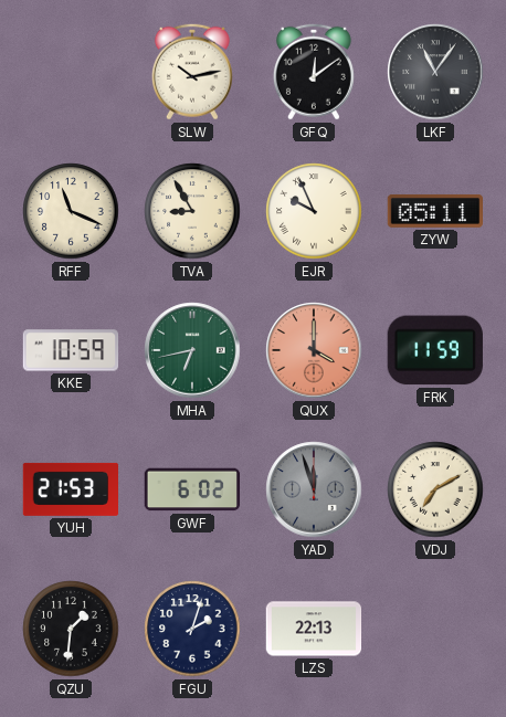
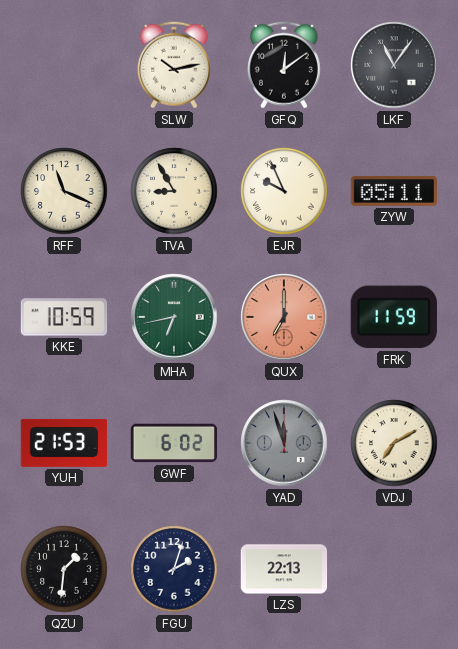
QUX: 4:00 -> 7:00 (284, 317)
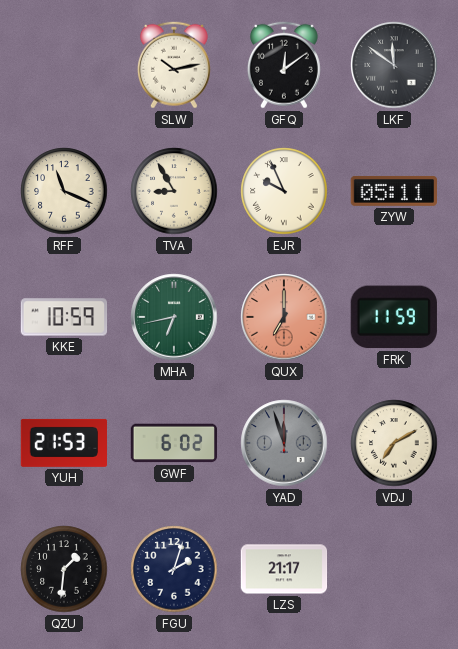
LKF: 11:06 -> 11:51 (394, 65)
LZS: 22:13 -> 21:17 (284, 569)
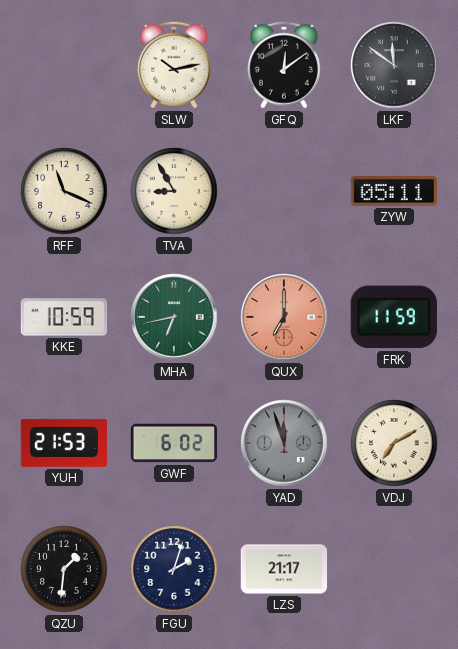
EJR: 9:56 -> none (284, 191)
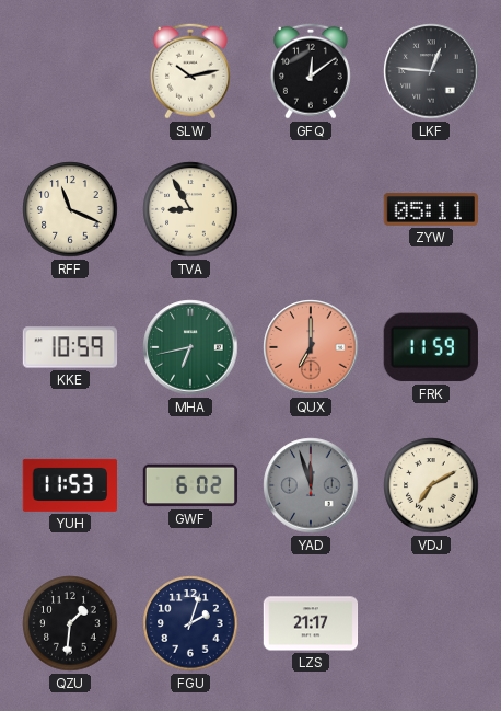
LKF: 11:51 -> 12:46 (431, 71)
YUH: 21:53 -> 11:53 (69, 485)
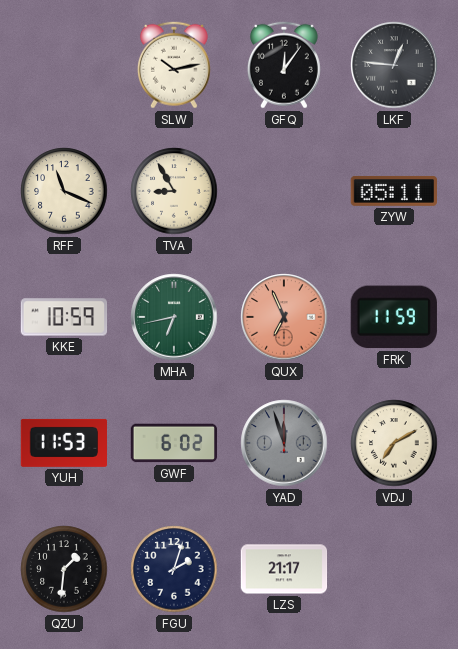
GFQ: 12:09 -> 12:06 (284, 65)
QUX: 7:00 -> 6:56 (284, 317)
